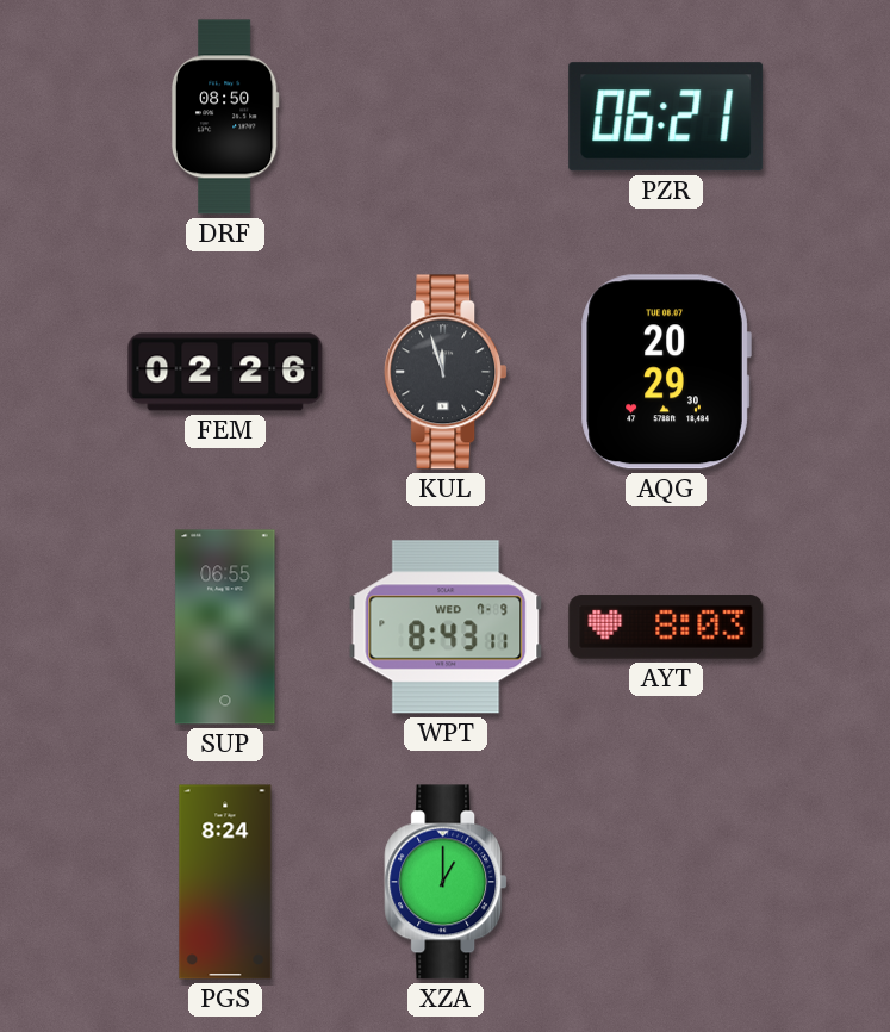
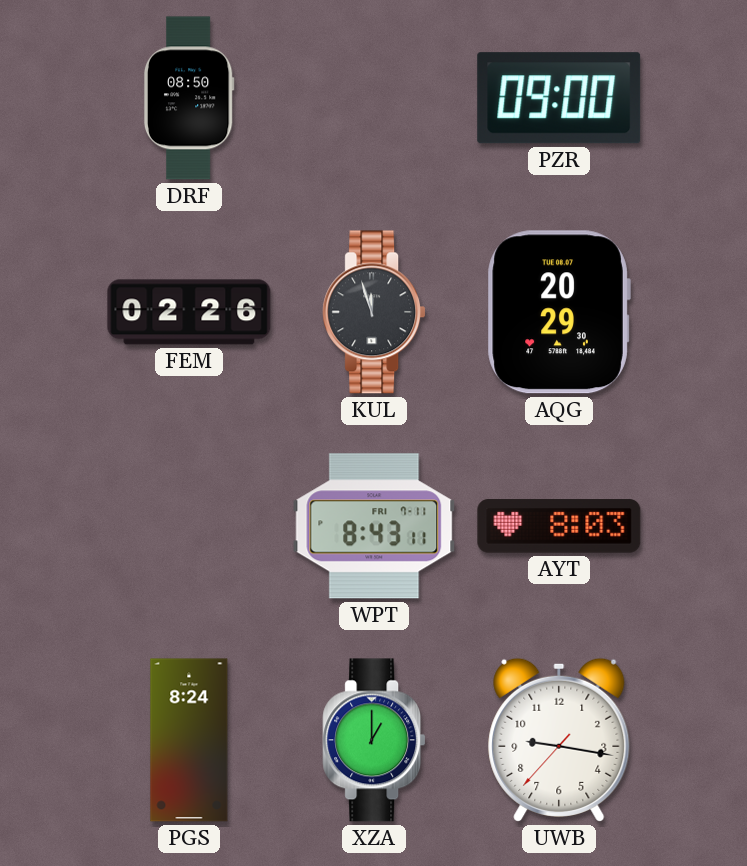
PZR: 06:21 -> 09:00 (559, 98)
SUP: 06:55 -> none (225, 627)
WPT date: WED 7-9 -> FRI 7-11 (374, 526)
UWB: none -> 9:16 (559, 740)
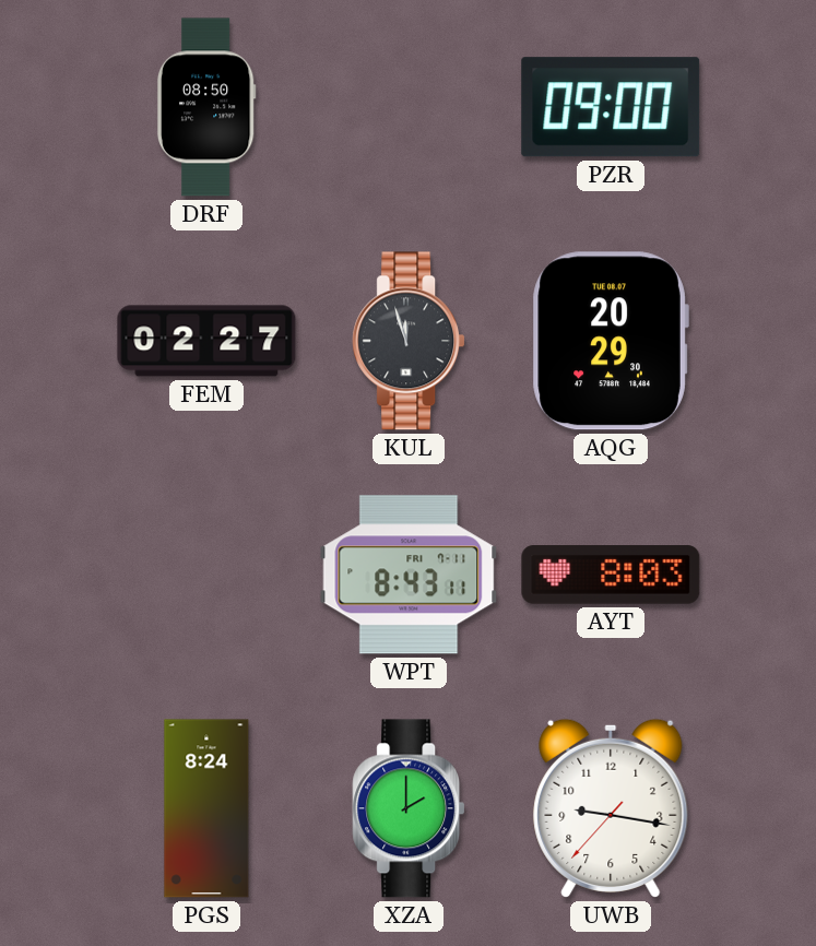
FEM: 02:26 -> 02:27 (206, 341)
XZA: 1:00 -> 2:00 (409, 808)
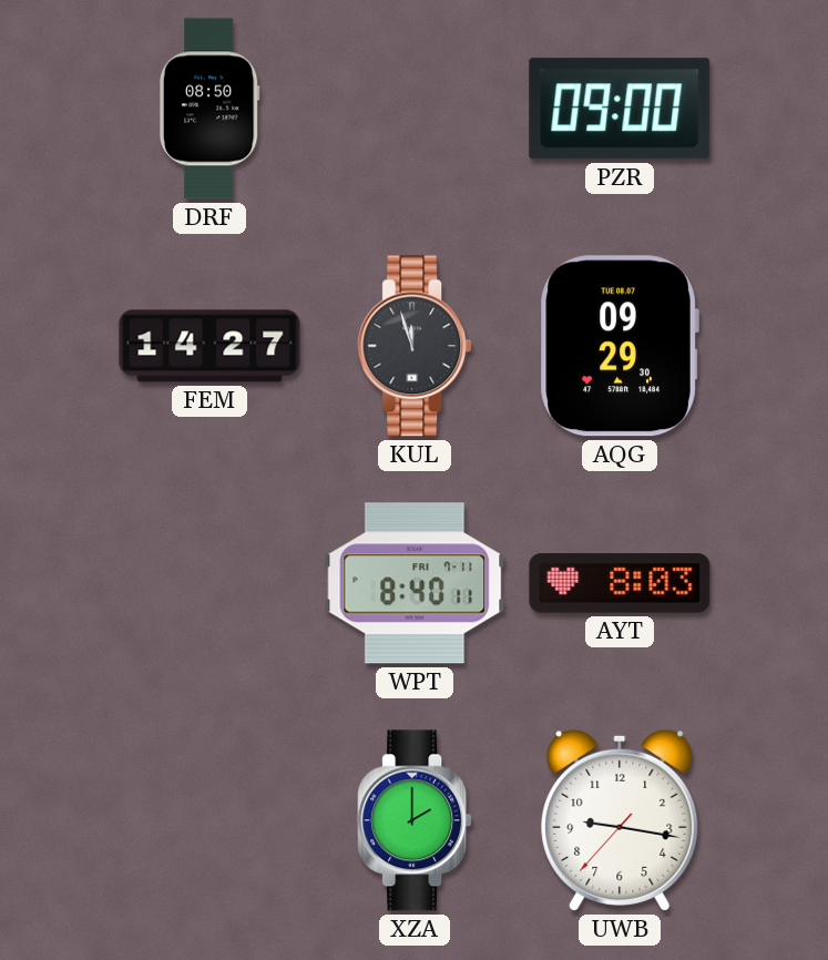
FEM: 02:27 -> 14:27 (209, 346)
AQG: 20:29 -> 09:29 (620, 346)
WPT: 8:43 -> 8:40 (415, 583)
PGS: 8:24 -> none (206, 808)
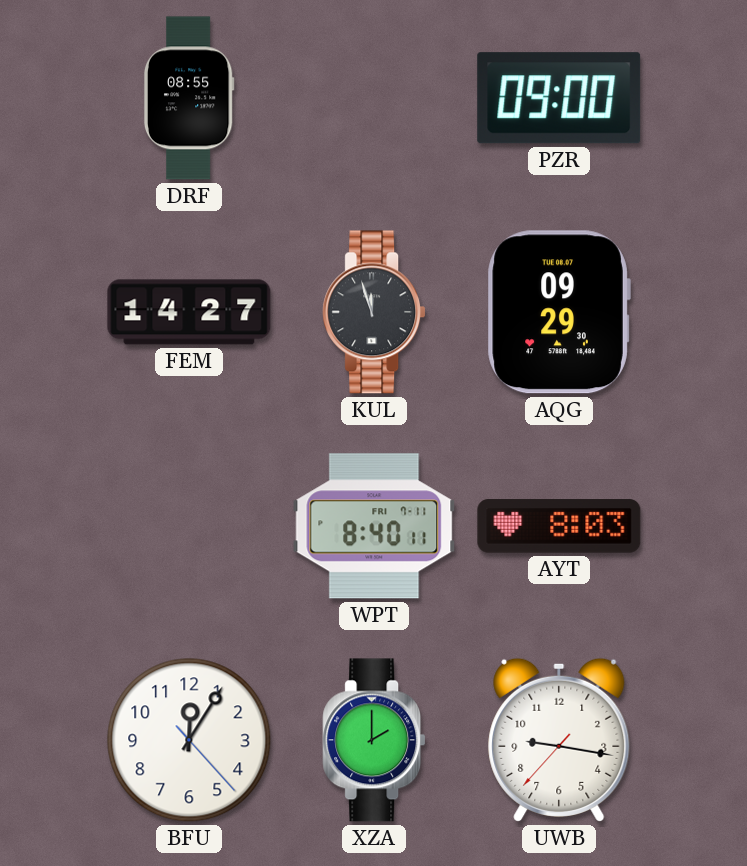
DRF: 08:50 -> 08:55 (189, 98)
BFU: none -> 12:05 (189, 740)
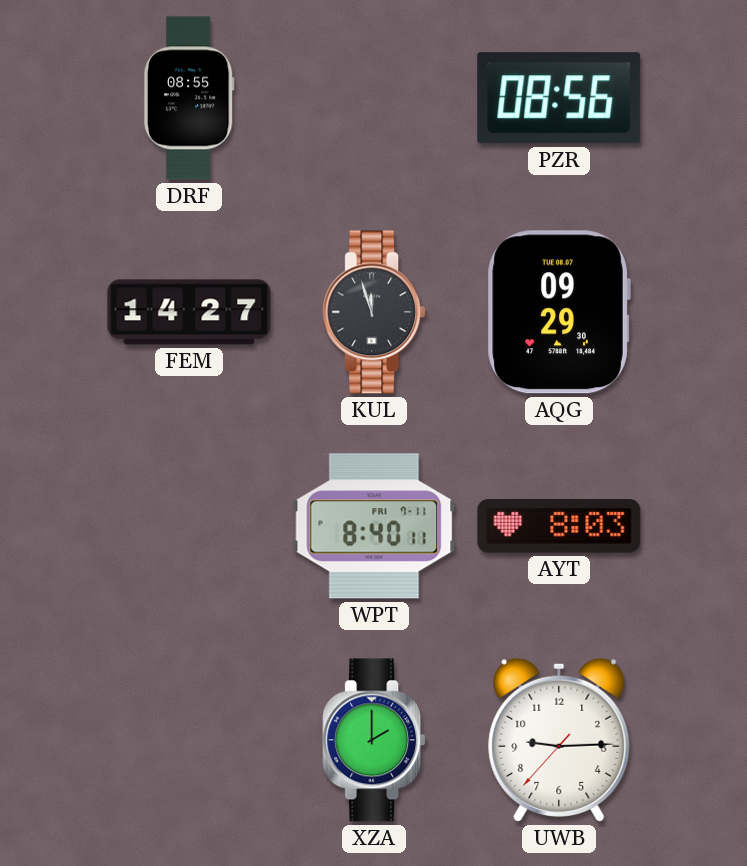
PZR: 09:00 -> 08:56 (559, 98)
BFU: 12:05 -> none (189, 740)
UWB: 9:16 -> 9:14 (559, 740)
